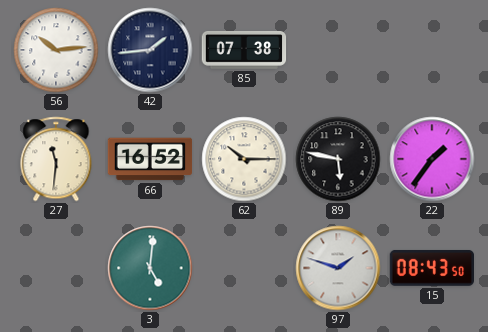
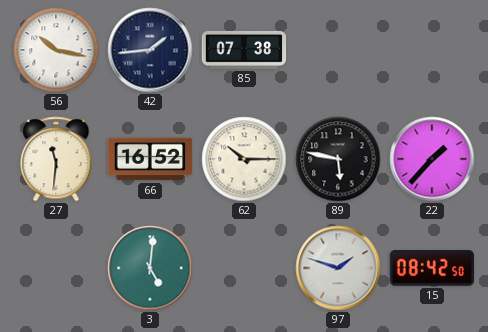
56: 10:14 -> 10:17 (56, 50)
22: 1:36 -> 1:37 (432, 159)
15: 08:43 -> 08:42 (431, 268)
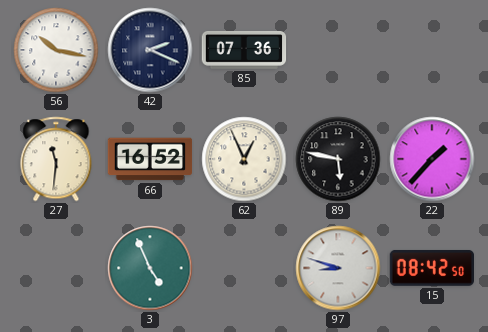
42: 1:44 -> 2:19 (150, 50)
85: 07:38 -> 07:36 (244, 50)
62: 10:15 -> 12:56 (244, 159)
3: 5:01 -> 4:56 (150, 268)
97: 1:48 -> 8:48 (338, 268)
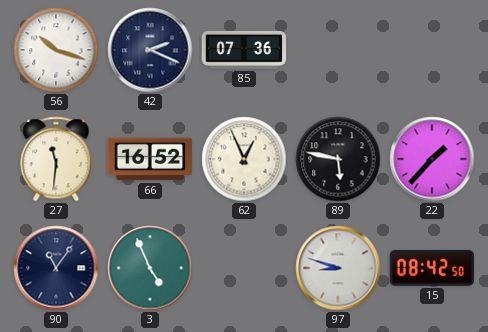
56: 10:17 -> 10:18 (56, 50)
90: none -> 11:06 (56, 268)
